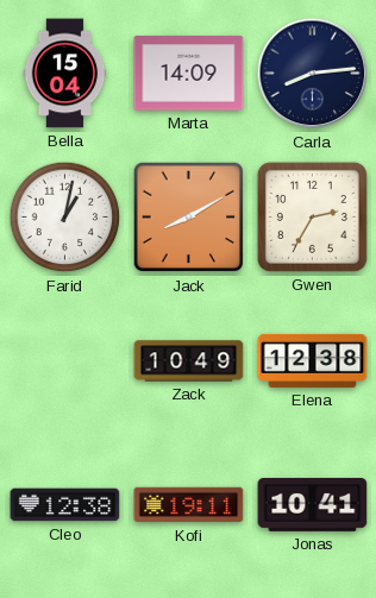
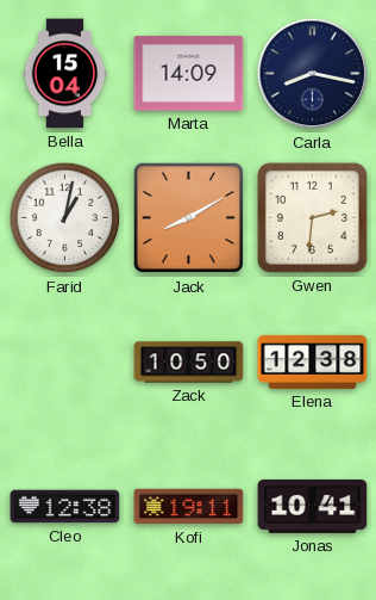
Carla: 8:14 -> 8:17 (313, 74)
Gwen: 2:35 -> 2:31 (312, 217)
Zack: 10:49 -> 10:50 (189, 363)
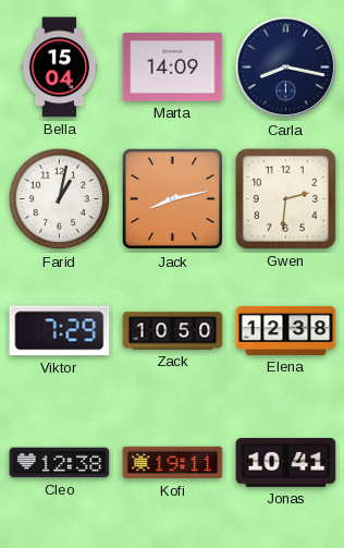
Jack: 8:10 -> 8:13 (173, 199)
Viktor: none -> 7:29 (60, 331)
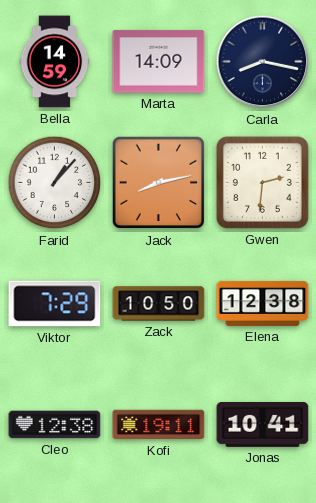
Bella: 15:04 -> 14:59 (55, 62)
Farid: 1:02 -> 1:07 (55, 183)
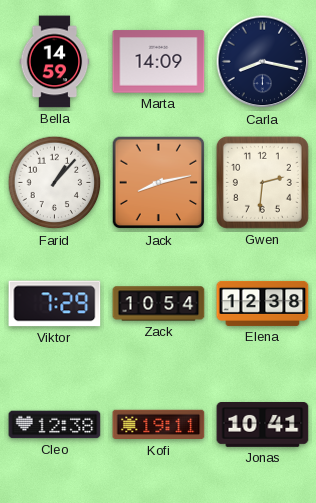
Zack: 10:50 -> 10:54 (159, 304)
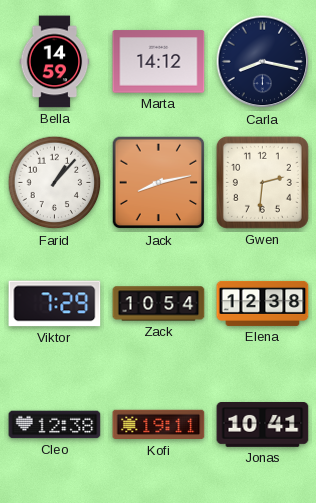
Marta: 14:09 -> 14:12 (159, 62)
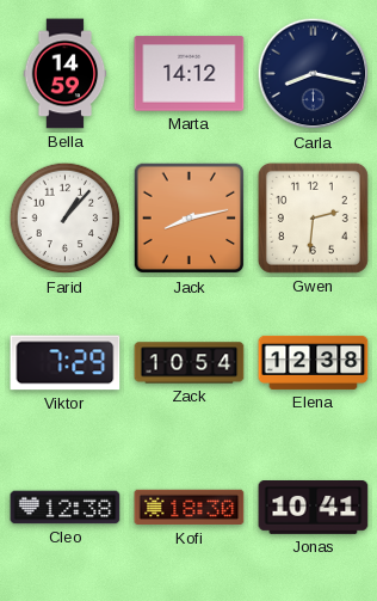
Kofi: 19:11 -> 18:30 (190, 508)
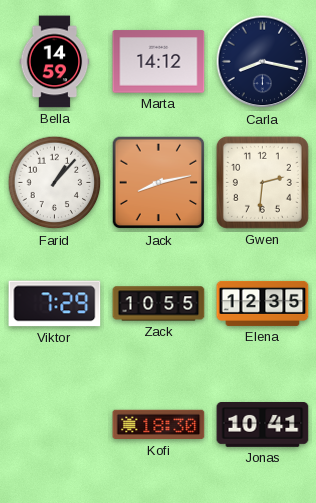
Zack: 10:54 -> 10:55 (159, 304)
Elena: 12:38 -> 12:35 (263, 303)
Cleo: 12:38 -> none (66, 508)
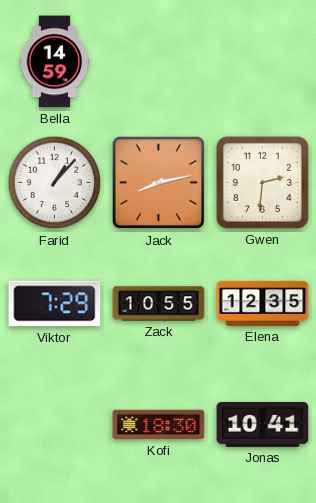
Marta: 14:12 -> none (159, 62)
Carla: 8:17 -> none (263, 62)
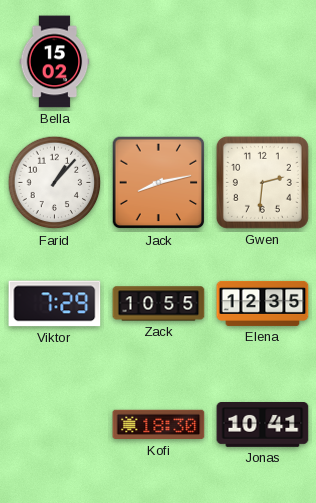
Bella: 14:59 -> 15:02 (55, 62)
